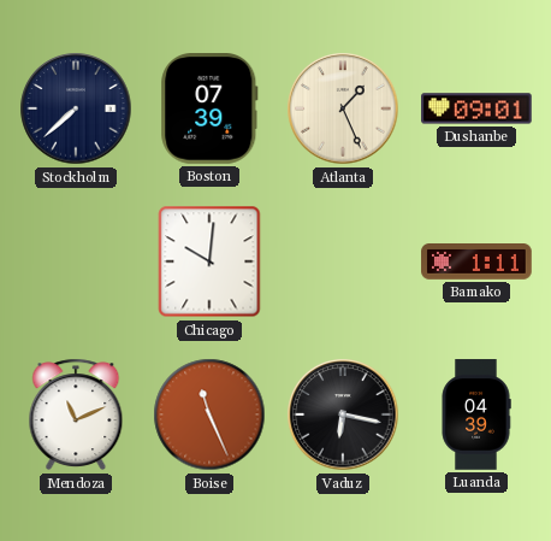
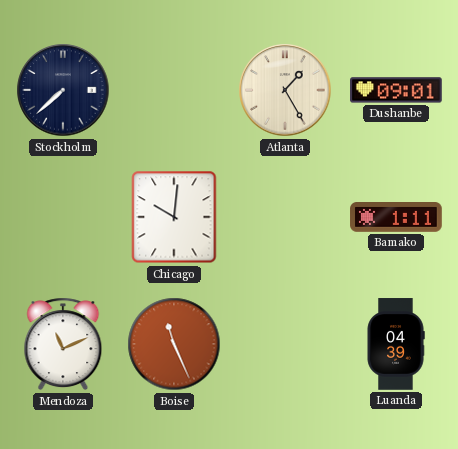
Boston: 07:39 -> none (209, 110)
Atlanta: 1:26 -> 1:25 (285, 90)
Vaduz: 6:17 -> none (343, 414)
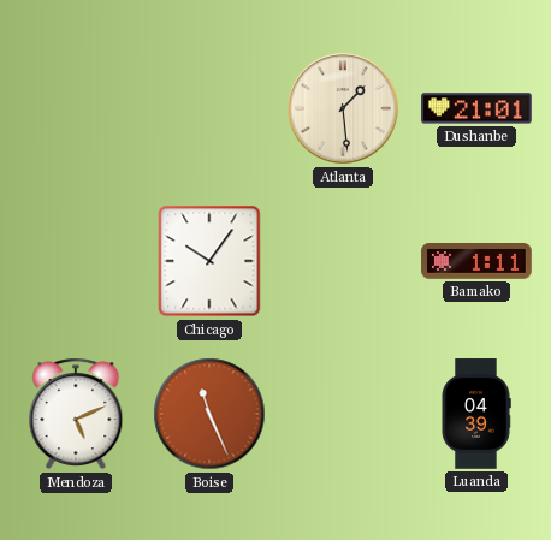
Stockholm: 7:38 -> none (63, 90)
Atlanta: 1:25 -> 1:29 (343, 108)
Dushanbe: 09:01 -> 21:01 (476, 108)
Chicago: 10:01 -> 10:06 (209, 261)
Mendoza: 11:11 -> 5:11 (76, 414)
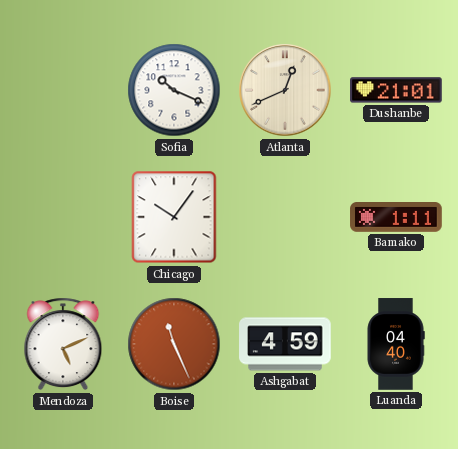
Sofia: none -> 10:19 (174, 90)
Atlanta: 1:29 -> 12:41 (285, 90)
Ashgabat: none -> 4:59 (285, 344)
Luanda: 04:39 -> 04:40 (396, 344)
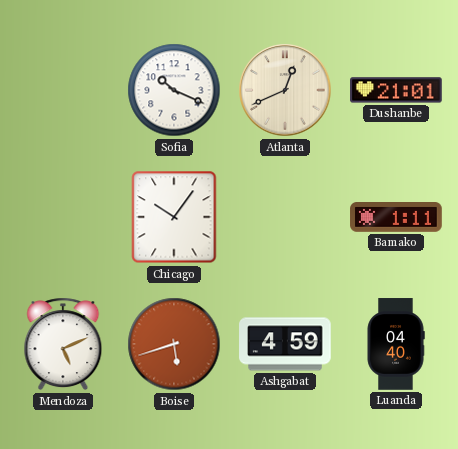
Boise: 11:26 -> 5:42 (174, 344)
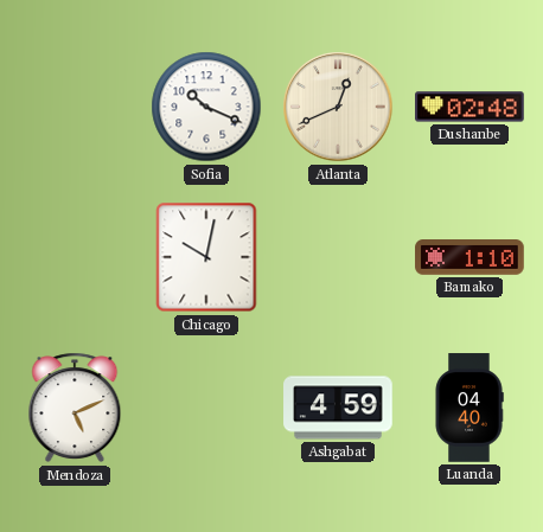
Dushanbe: 21:01 -> 02:48 (469, 107)
Chicago: 10:06 -> 10:02 (206, 257)
Bamako: 1:11 -> 1:10 (469, 257)
Boise: 5:42 -> none (174, 344)
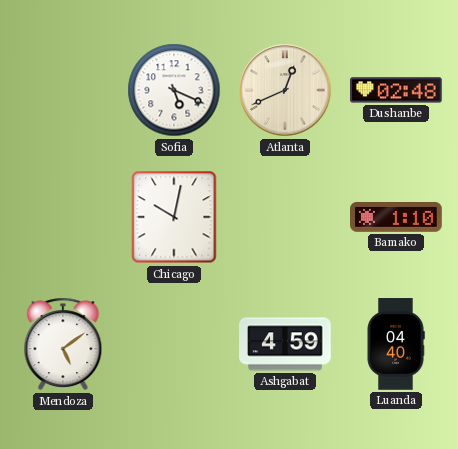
Sofia: 10:19 -> 5:19 (174, 90)
Mendoza: 5:11 -> 5:09 (63, 344)
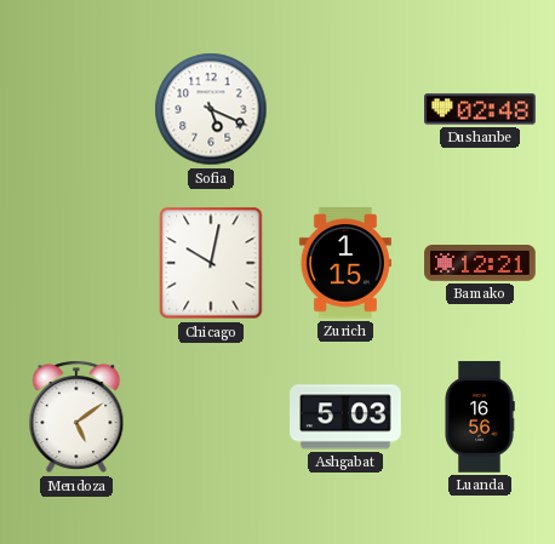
Atlanta: 12:41 -> none (285, 90)
Zurich: none -> 1:15 (345, 263)
Bamako: 1:10 -> 12:21 (480, 263)
Ashgabat: 4:59 -> 5:03 (345, 417)
Luanda: 04:40 -> 16:56 (480, 417)
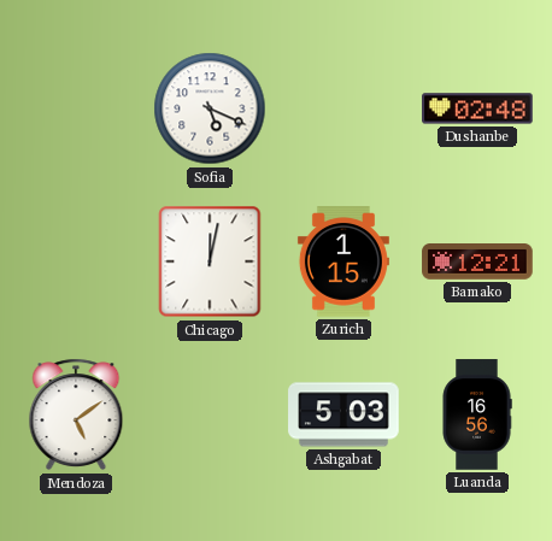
Chicago: 10:02 -> 12:02 (210, 261)
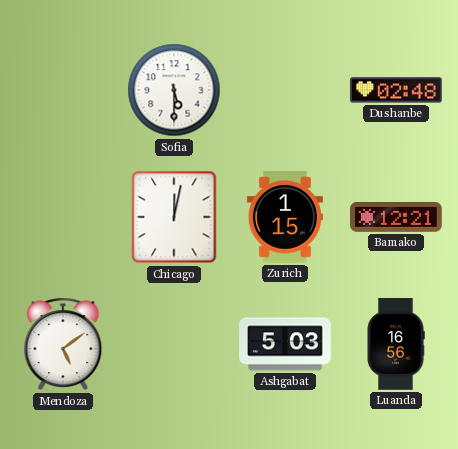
Sofia: 5:19 -> 5:30 (174, 90)
